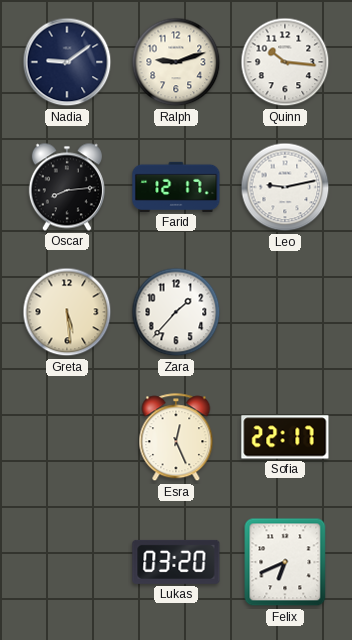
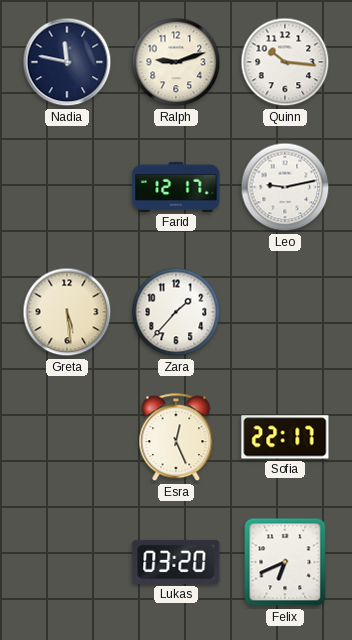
Nadia: 9:09 -> 11:47 (67, 62)
Oscar: 8:14 -> none (67, 187)
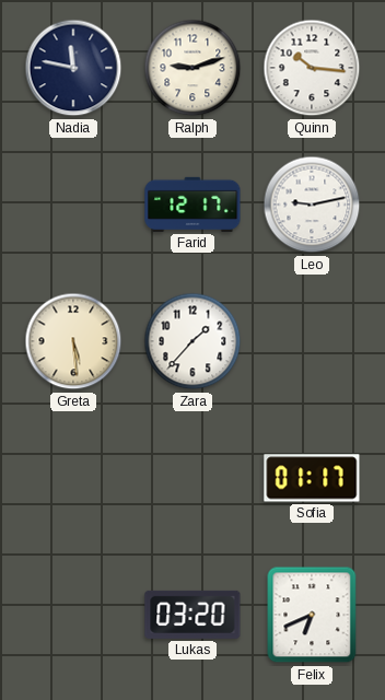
Esra: 12:26 -> none (176, 438)
Sofia: 22:17 -> 01:17 (312, 478)
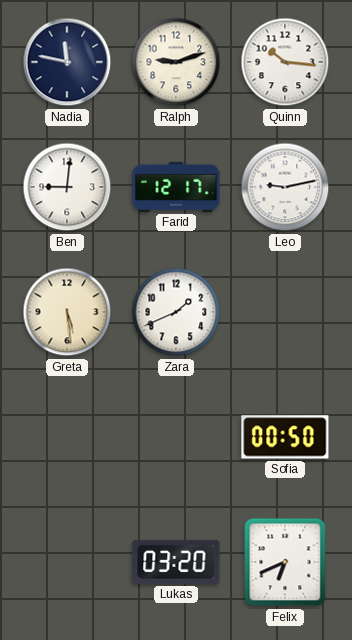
Ben: none -> 9:01 (67, 187)
Zara: 1:37 -> 1:41 (176, 312)
Sofia: 01:17 -> 00:50 (285, 437)
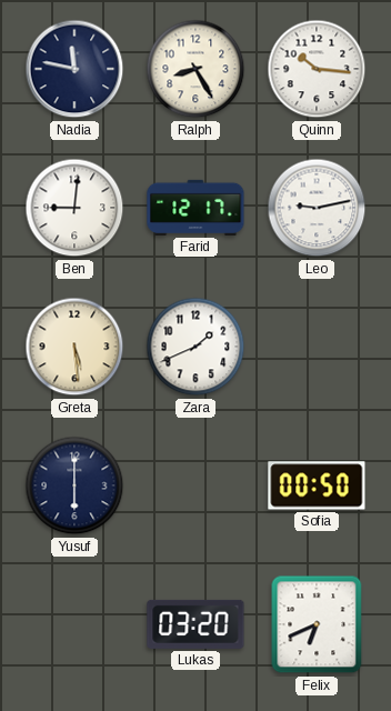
Ralph: 9:12 -> 8:25 (195, 69)
Yusuf: none -> 6:00 (74, 485)
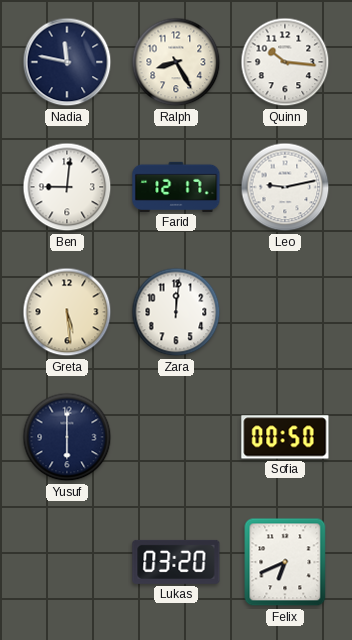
Zara: 1:41 -> 12:01 (176, 312)
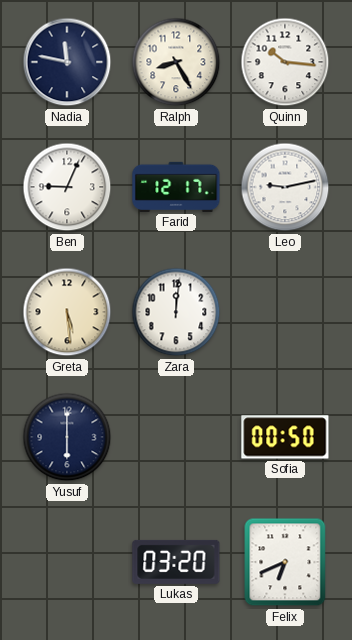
Ben: 9:01 -> 9:04 (67, 187)
